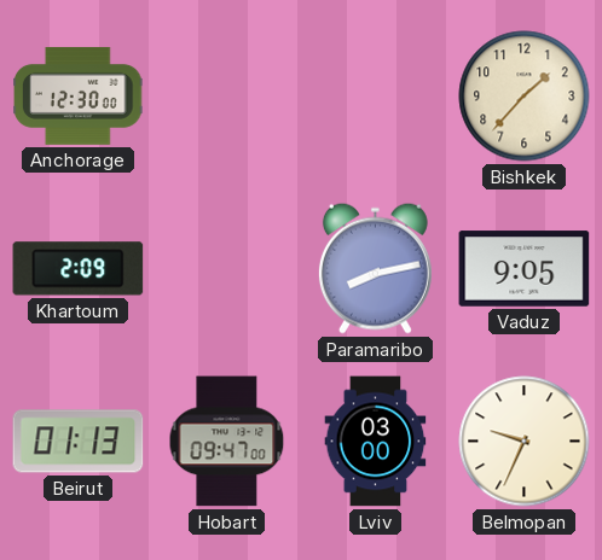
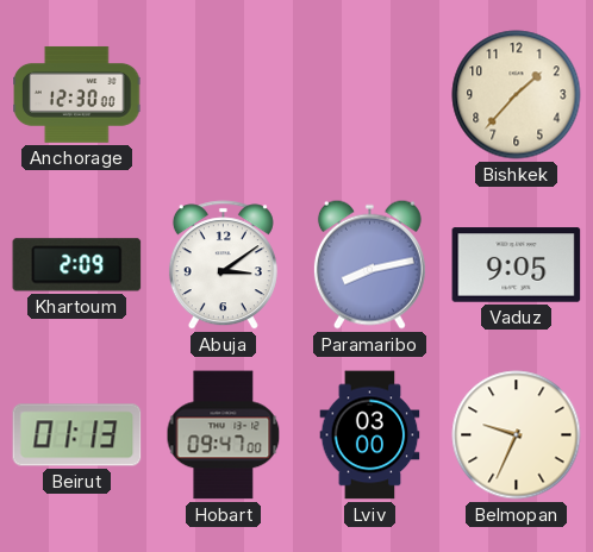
Abuja: none -> 3:09 (223, 265)
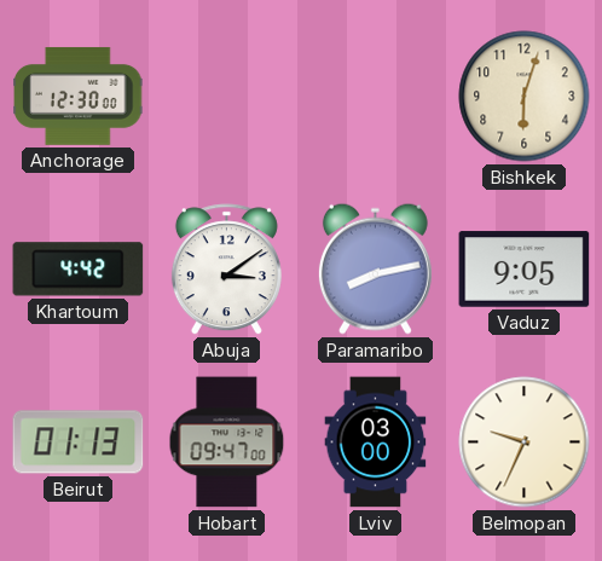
Bishkek: 1:37 -> 6:03 (525, 97)
Khartoum: 2:09 -> 4:42 (79, 270)
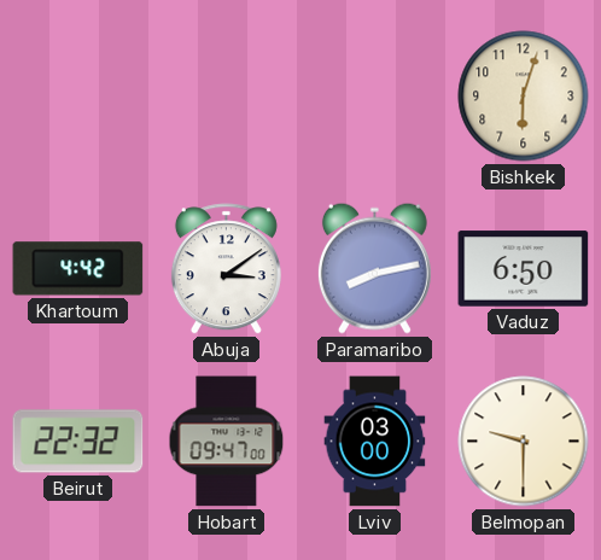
Anchorage: 12:30 -> none (79, 97)
Vaduz: 9:05 -> 6:50 (524, 269)
Beirut: 01:13 -> 22:32 (78, 442)
Belmopan: 9:34 -> 9:30 (524, 442)
